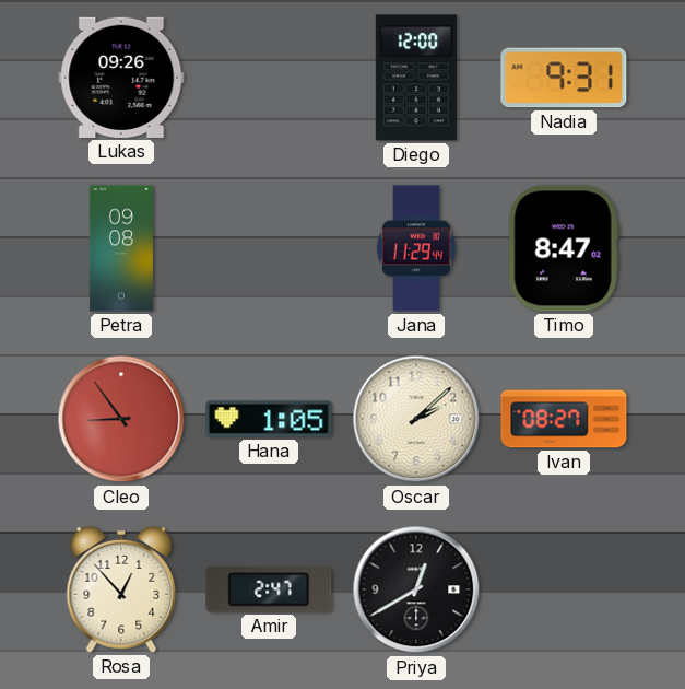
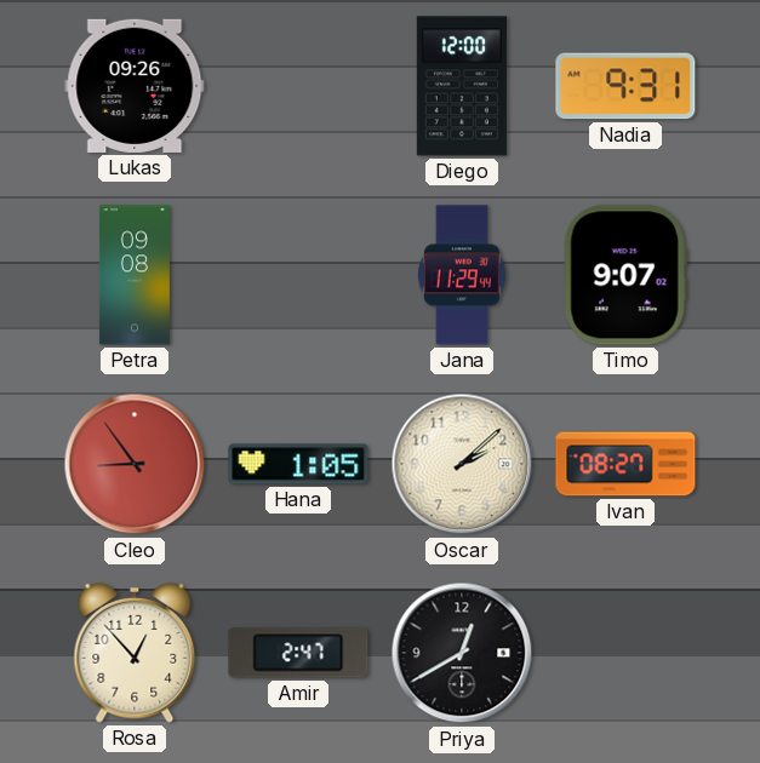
Timo: 8:47 -> 9:07 (625, 275)
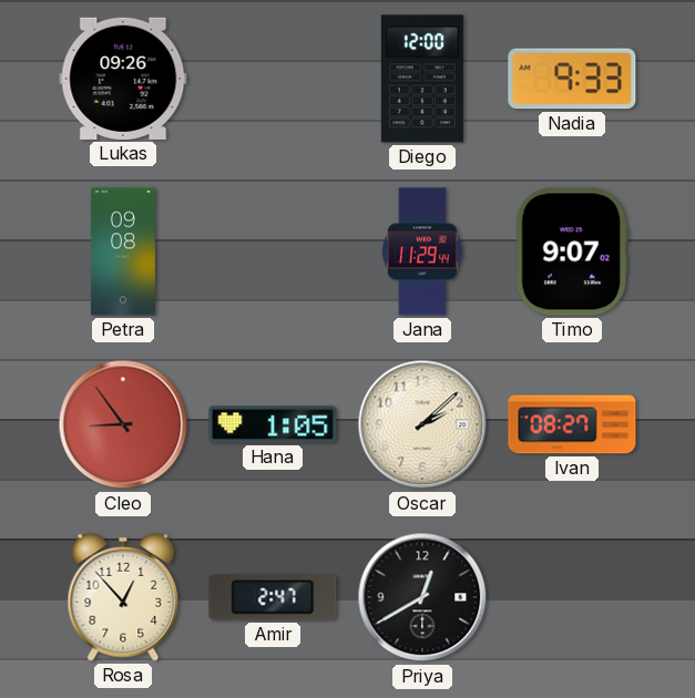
Nadia: 9:31 -> 9:33 (572, 79)
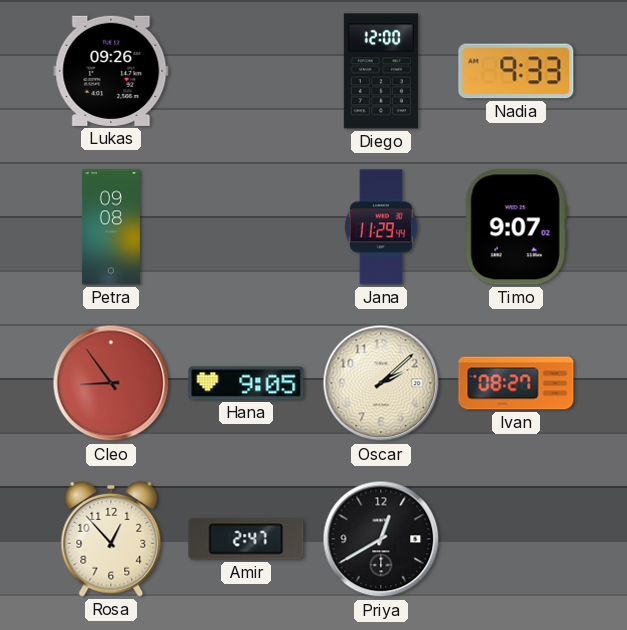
Hana: 1:05 -> 9:05 (246, 383)
